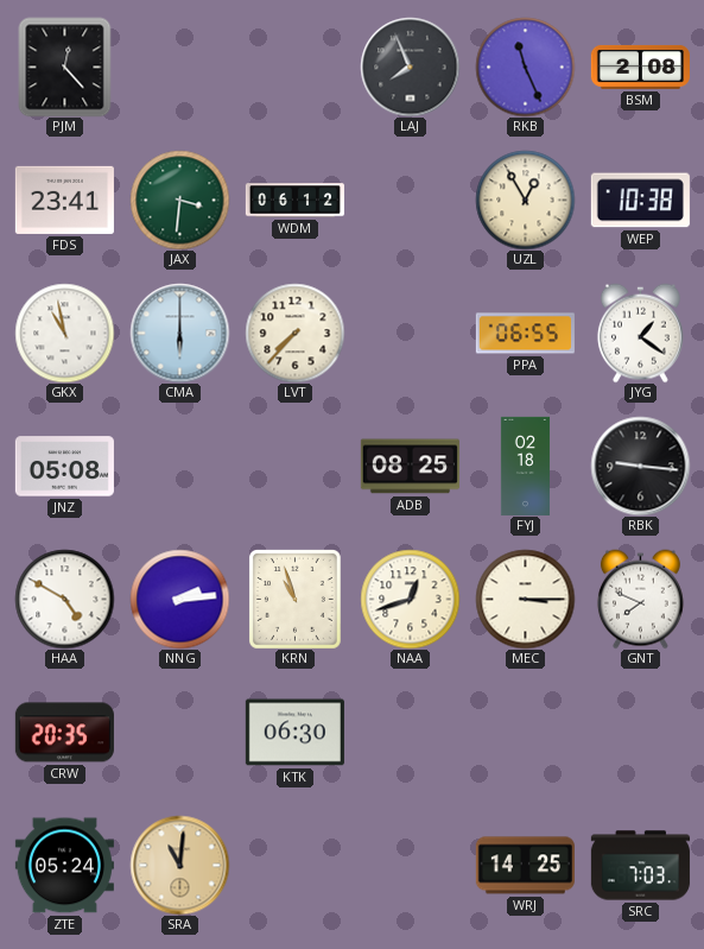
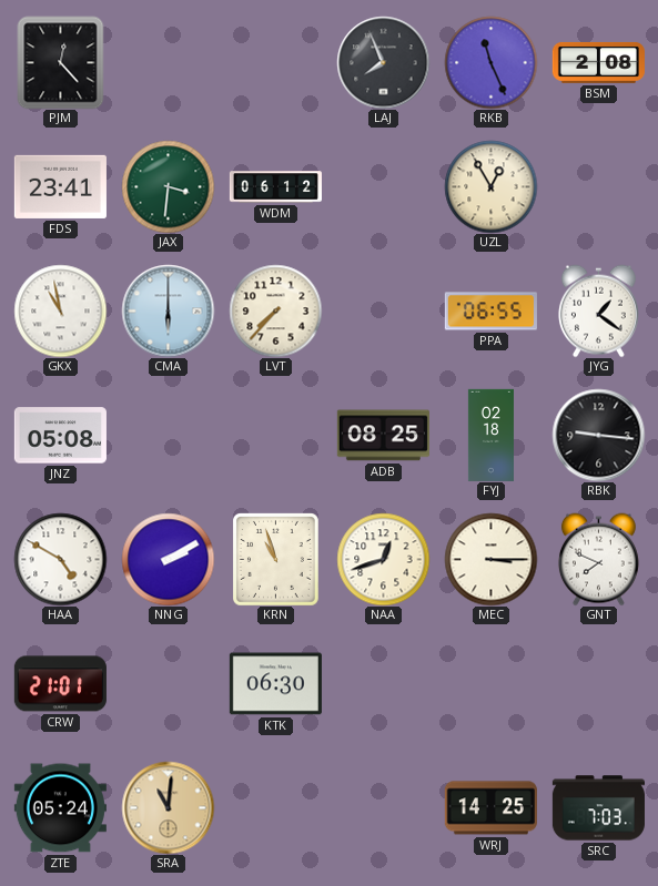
WEP: 10:38 -> none (640, 201)
NNG: 2:14 -> 2:10 (168, 559)
CRW: 20:35 -> 21:01 (60, 684)
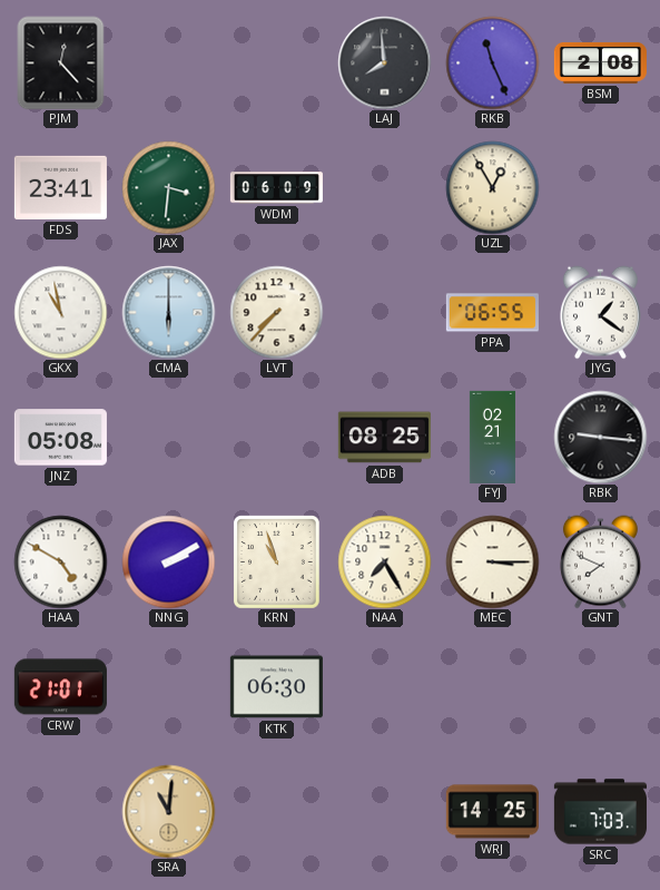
LAJ: 7:56 -> 7:59 (384, 62)
WDM: 06:12 -> 06:09 (276, 188)
FYJ: 02:18 -> 02:21 (492, 437)
NAA: 12:42 -> 7:25 (384, 561)
ZTE: 05:24 -> none (60, 808)
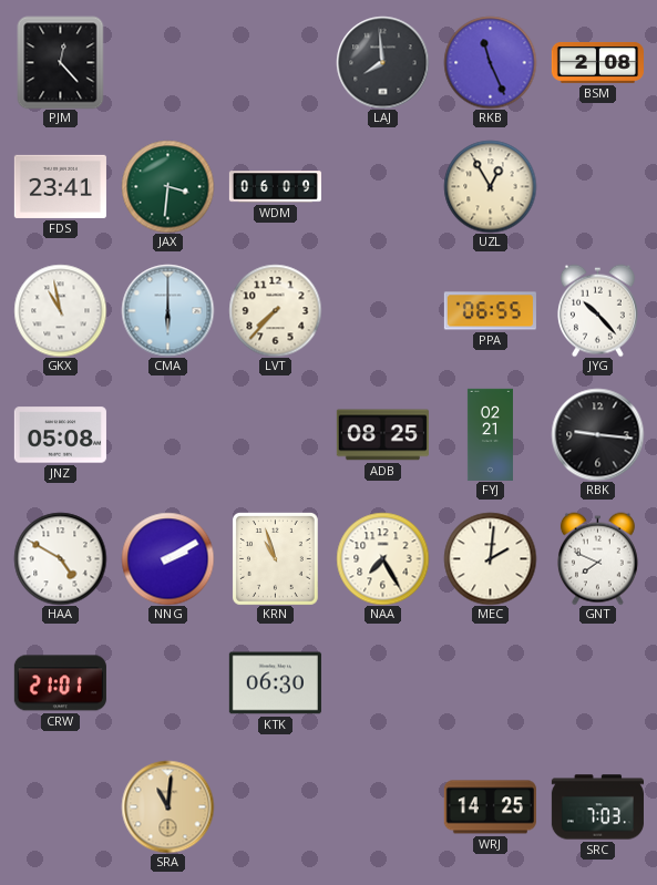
JYG: 1:21 -> 10:23 (597, 310)
MEC: 3:15 -> 2:01 (490, 558)
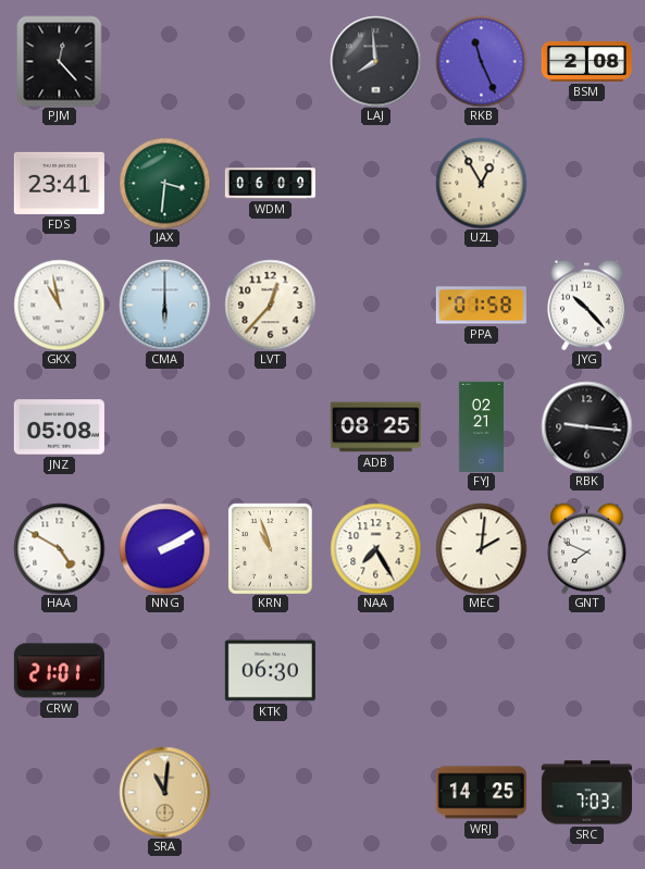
LVT: 7:37 -> 12:37 (270, 305)
PPA: 06:55 -> 01:58 (481, 306)
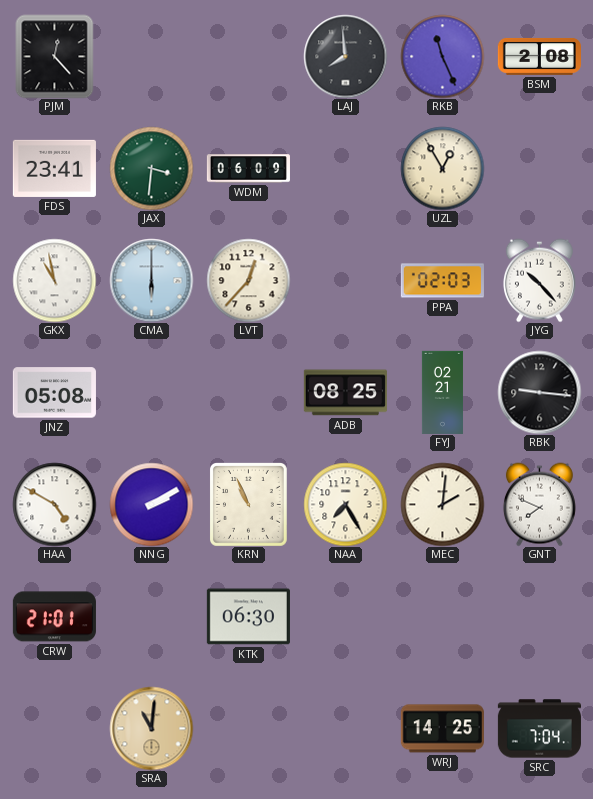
PPA: 01:58 -> 02:03 (442, 281)
KRN: 10:57 -> 10:56 (249, 505)
SRC: 7:03 -> 7:04 (539, 729)
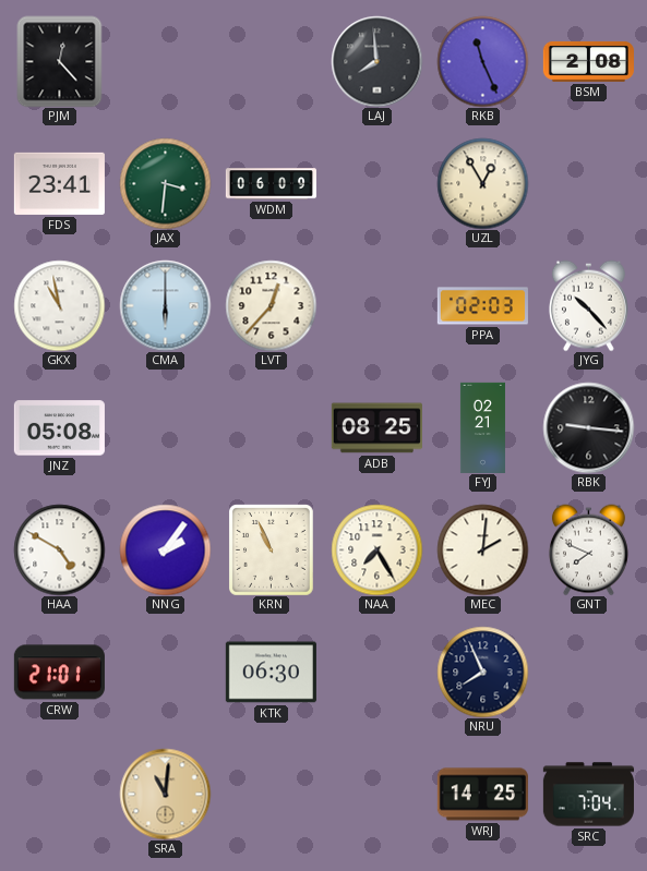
NNG: 2:10 -> 2:06 (165, 549)
NRU: none -> 7:56 (482, 672)
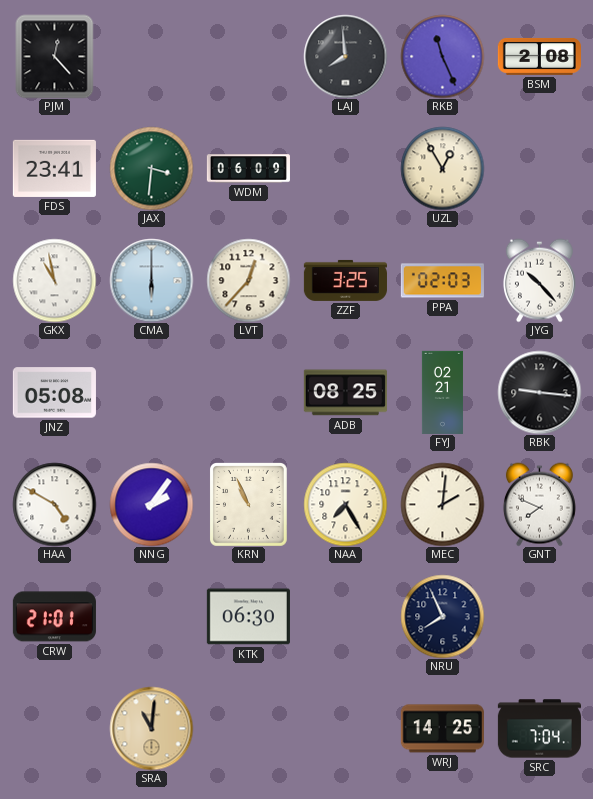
ZZF: none -> 3:25 (345, 280)
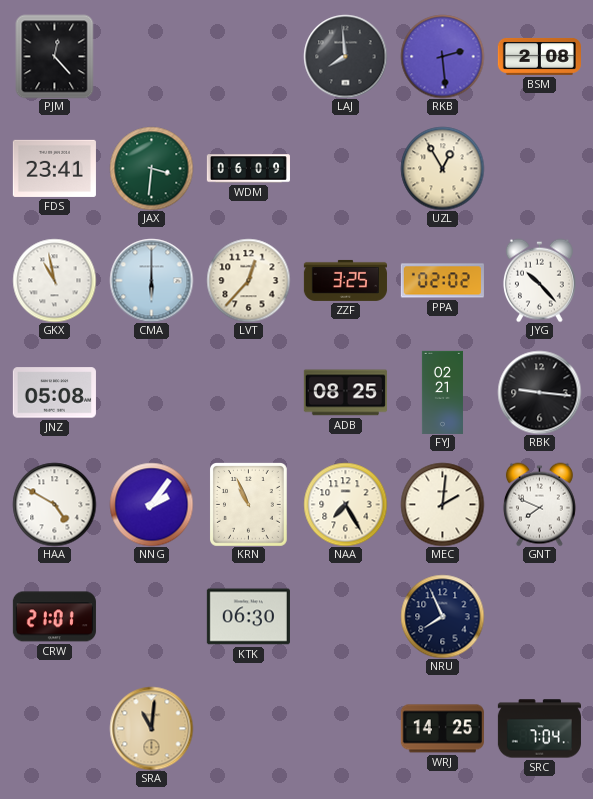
RKB: 11:26 -> 2:29 (442, 56)
PPA: 02:03 -> 02:02 (442, 281)
